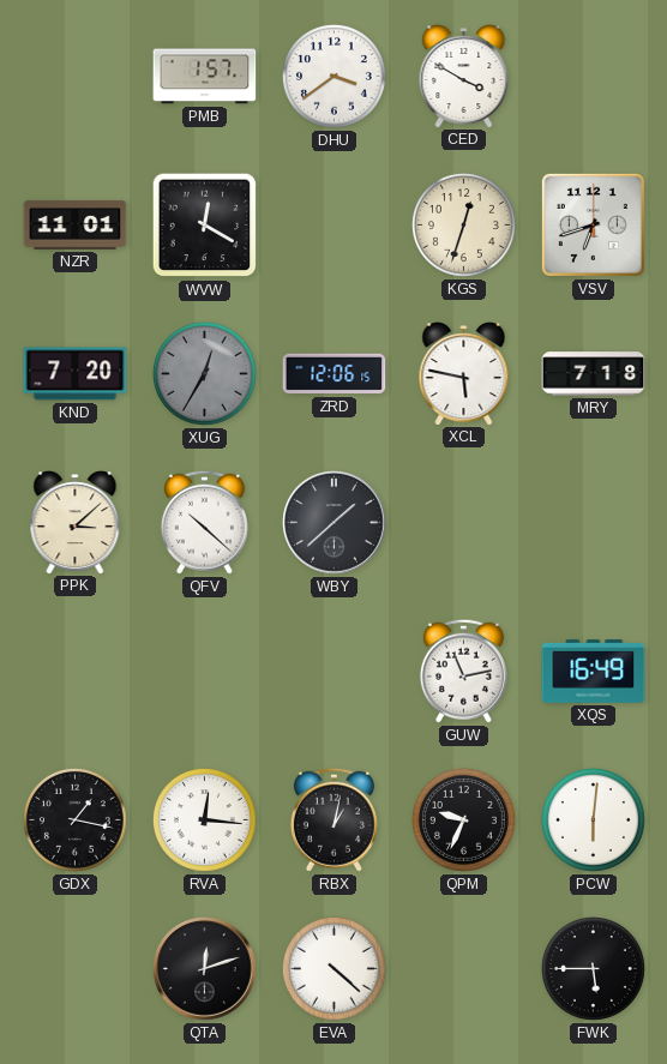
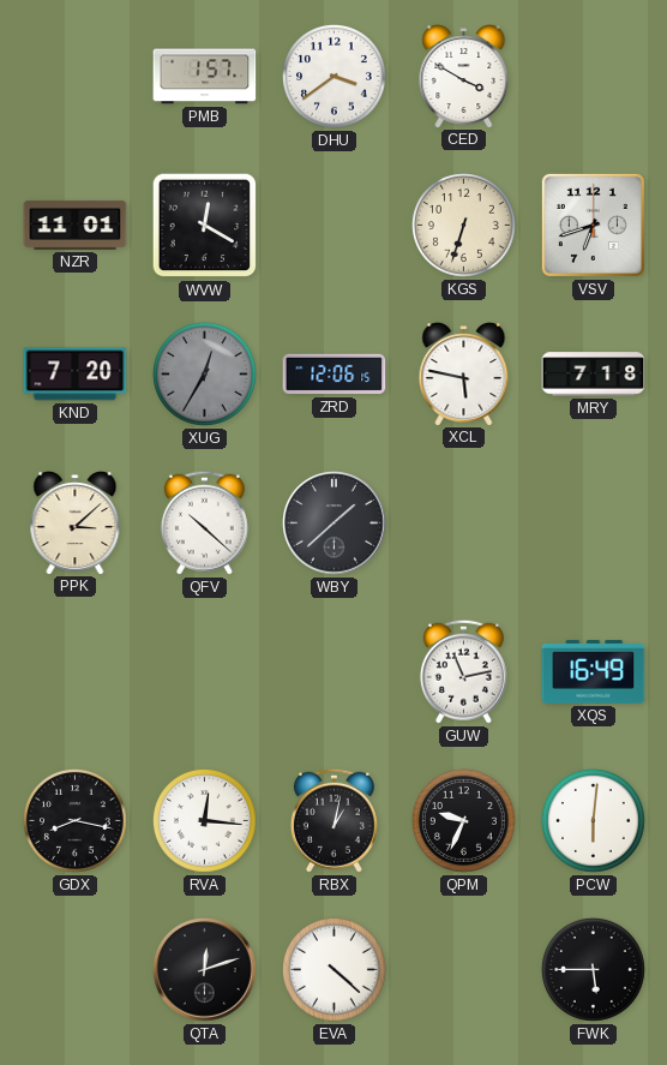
KGS: 12:33 -> 6:33 (463, 225)
GDX: 1:17 -> 8:17 (74, 820)
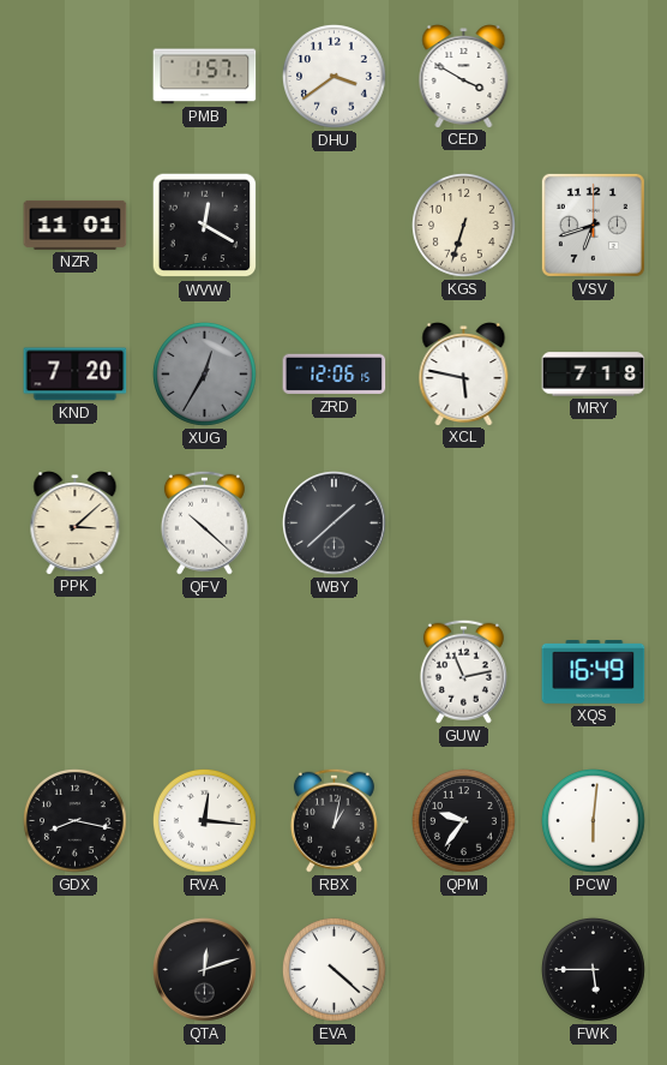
QPM: 9:34 -> 9:36 (463, 820)
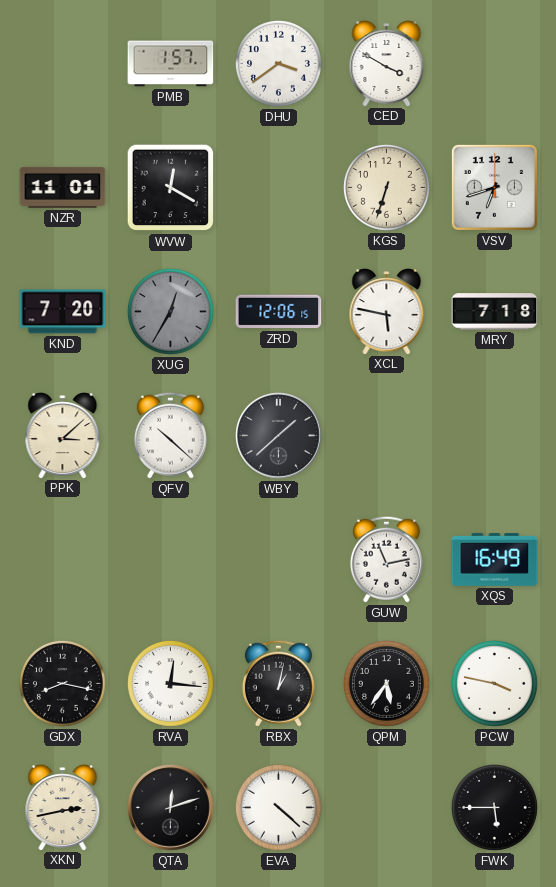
QPM: 9:36 -> 5:36 (386, 683)
PCW: 6:01 -> 3:47 (494, 683)
XKN: none -> 2:43 (63, 808)
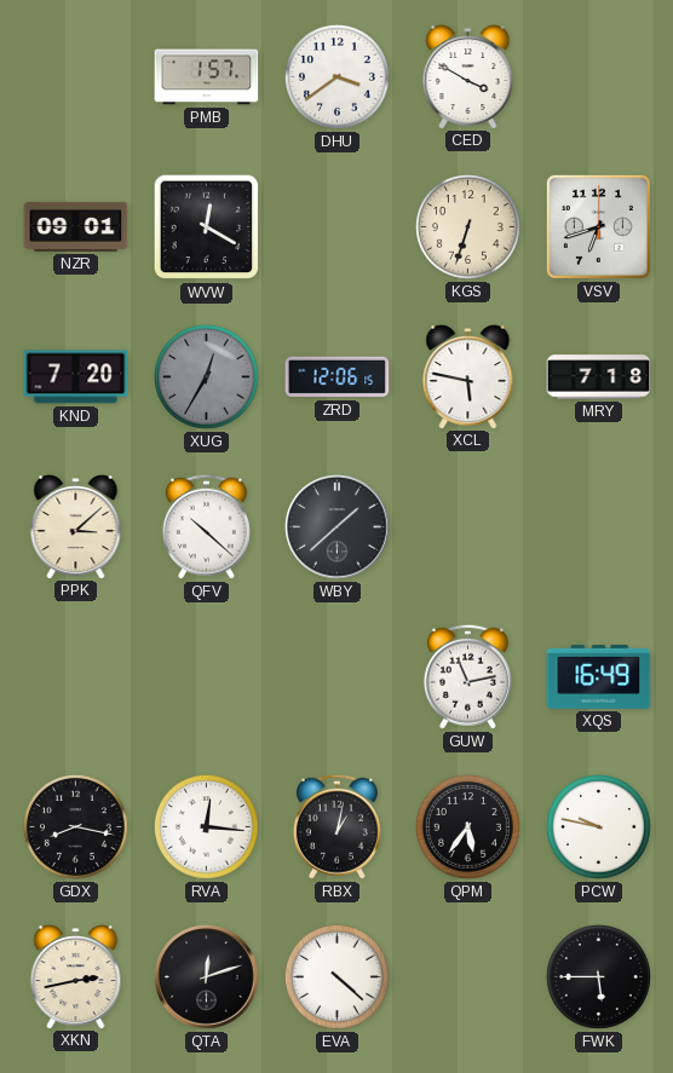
NZR: 11:01 -> 09:01 (76, 226)
PCW: 3:47 -> 9:47 (598, 826)
